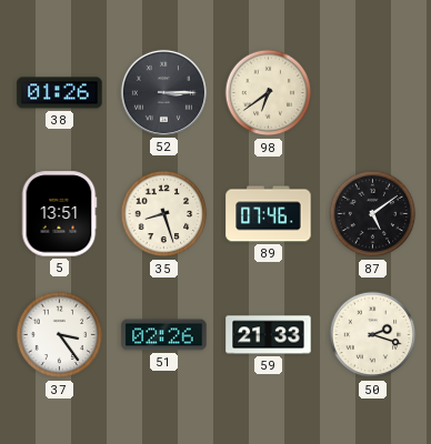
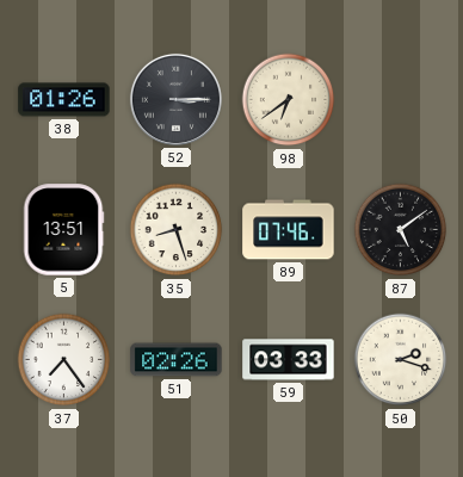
37: 3:24 -> 7:24 (64, 360)
59: 21:33 -> 03:33 (289, 360)
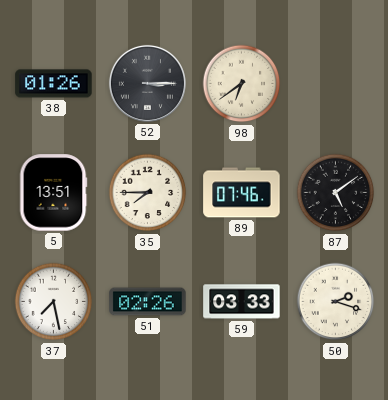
35: 8:27 -> 7:45 (148, 193)
37: 7:24 -> 7:28 (54, 302)
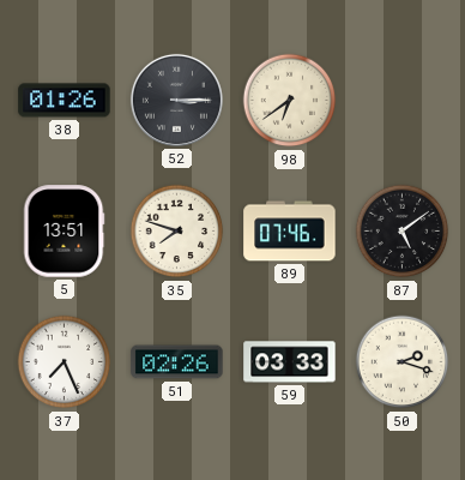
35: 7:45 -> 7:48 (177, 232)
37: 7:28 -> 7:26 (65, 362)
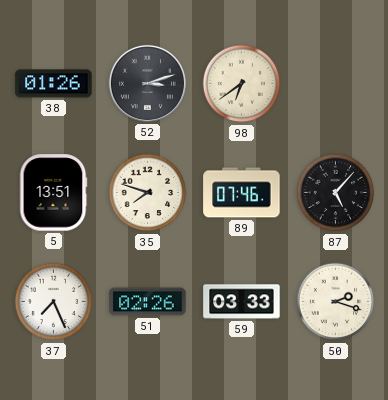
52: 3:15 -> 3:12 (147, 83)
87: 5:09 -> 5:07 (336, 193)
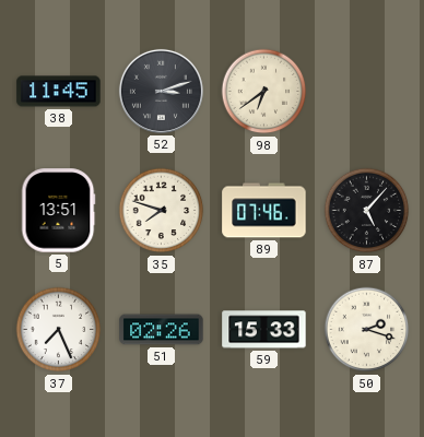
38: 01:26 -> 11:45 (59, 92)
59: 03:33 -> 15:33 (264, 330)
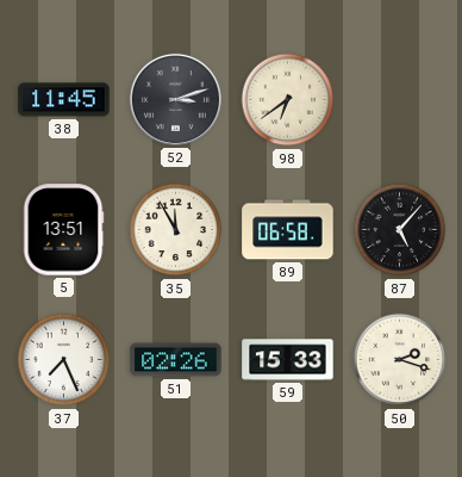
35: 7:48 -> 11:55 (176, 230)
89: 07:46 -> 06:58 (288, 230)
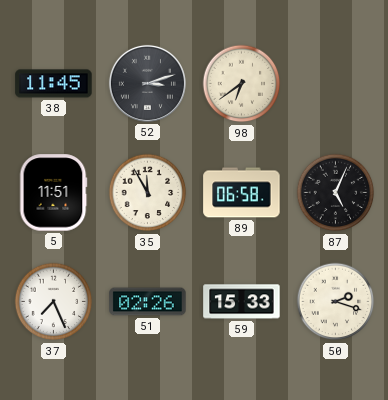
5: 13:51 -> 11:51 (53, 193)
87: 5:07 -> 5:04 (336, 193)
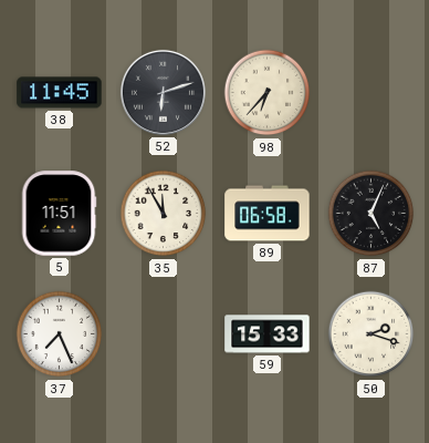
52: 3:12 -> 6:12 (163, 92)
98: 6:39 -> 6:37 (268, 93)
51: 02:26 -> none (148, 302)
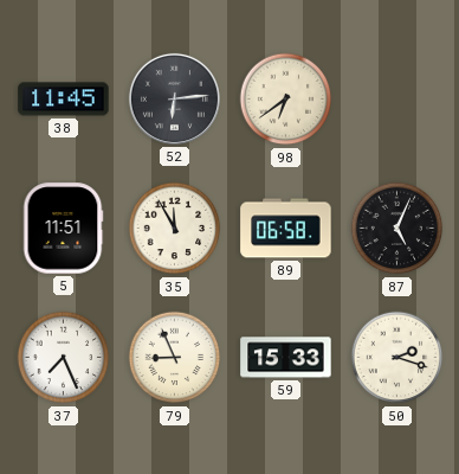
52: 6:12 -> 6:14 (174, 98)
98: 6:37 -> 6:39 (286, 100)
79: none -> 8:56 (175, 358)
